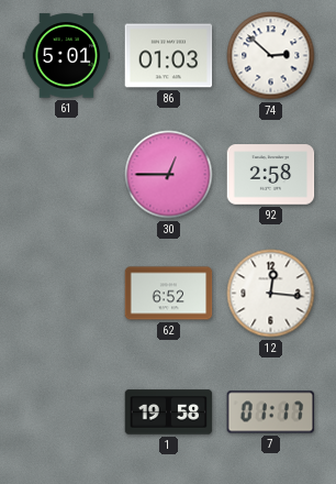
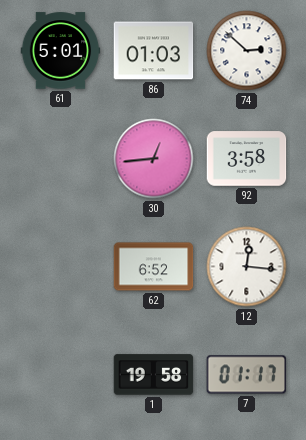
30: 12:45 -> 12:44 (154, 159)
92: 2:58 -> 3:58 (247, 159)
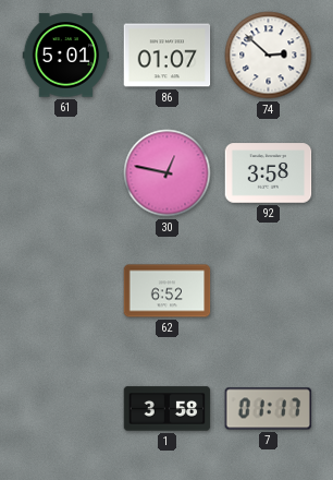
86: 01:03 -> 01:07 (168, 56)
30: 12:44 -> 12:47 (168, 173)
12: 12:16 -> none (247, 267)
1: 19:58 -> 3:58 (168, 409)
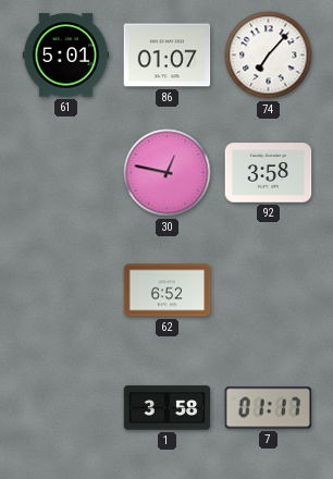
74: 2:52 -> 7:07 (269, 56)
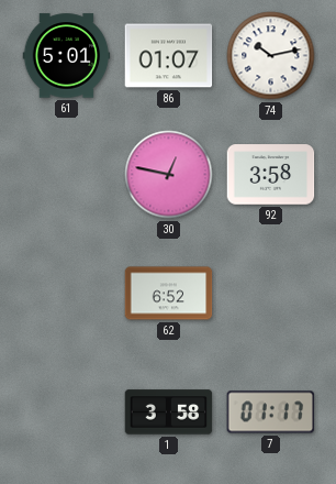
74: 7:07 -> 10:13 (271, 56)
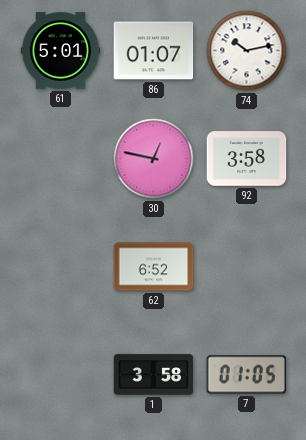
7: 01:17 -> 01:05 (247, 375)
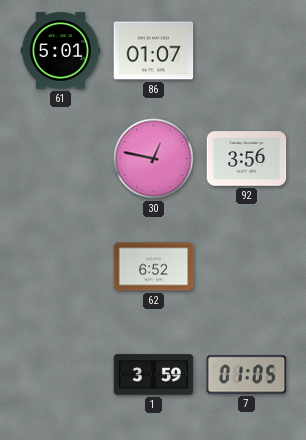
74: 10:13 -> none (247, 51)
92: 3:58 -> 3:56 (247, 159)
1: 3:58 -> 3:59 (154, 375)
